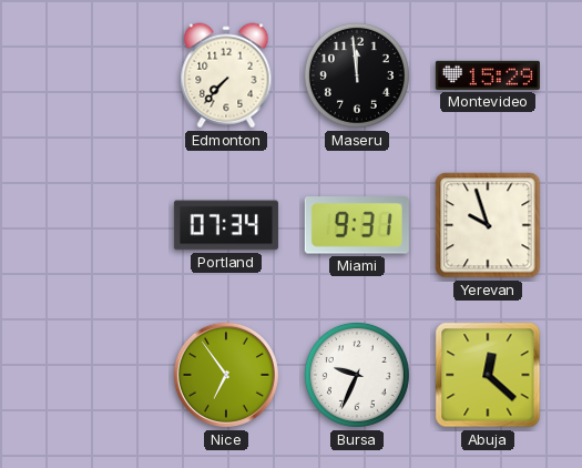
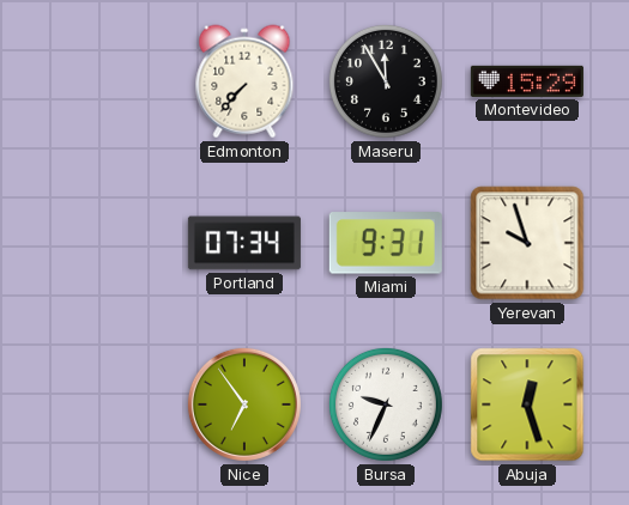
Maseru: 11:59 -> 11:55 (386, 81)
Abuja: 12:22 -> 12:27 (527, 404)
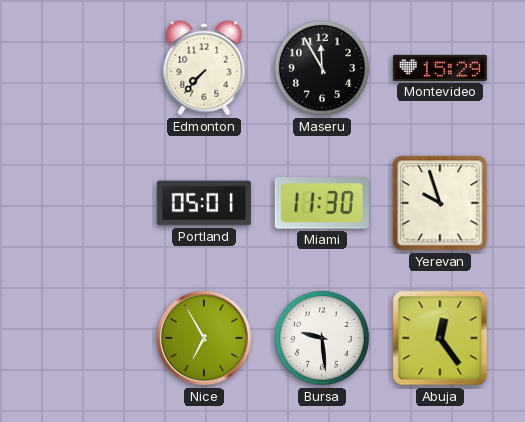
Portland: 07:34 -> 05:01 (204, 203)
Miami: 9:31 -> 11:30 (322, 203)
Nice: 6:54 -> 6:55 (204, 338)
Bursa: 9:34 -> 9:29 (322, 338)
Abuja: 12:27 -> 12:24 (440, 338)
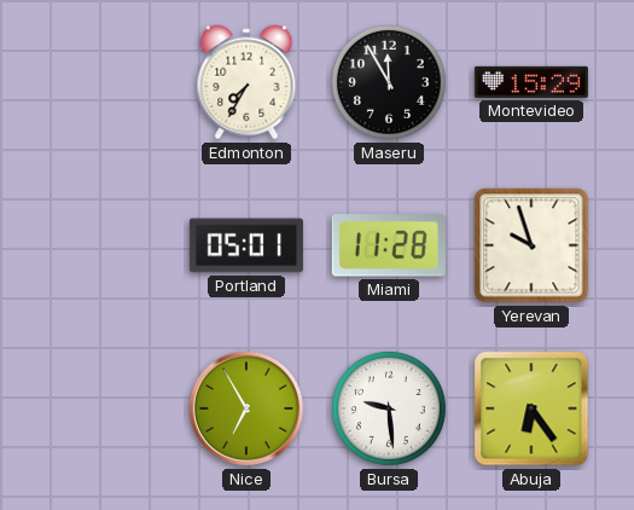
Edmonton: 7:37 -> 7:35 (246, 82)
Miami: 11:30 -> 11:28 (389, 245)
Abuja: 12:24 -> 6:24 (531, 408)
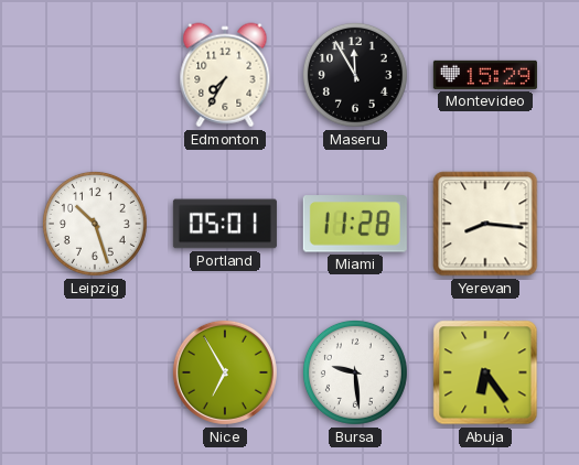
Leipzig: none -> 10:27 (95, 224)
Yerevan: 9:57 -> 8:16 (485, 224)
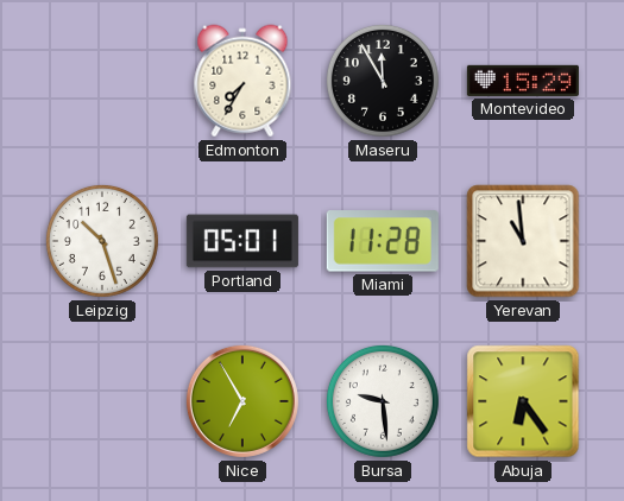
Yerevan: 8:16 -> 10:59 (523, 241)
